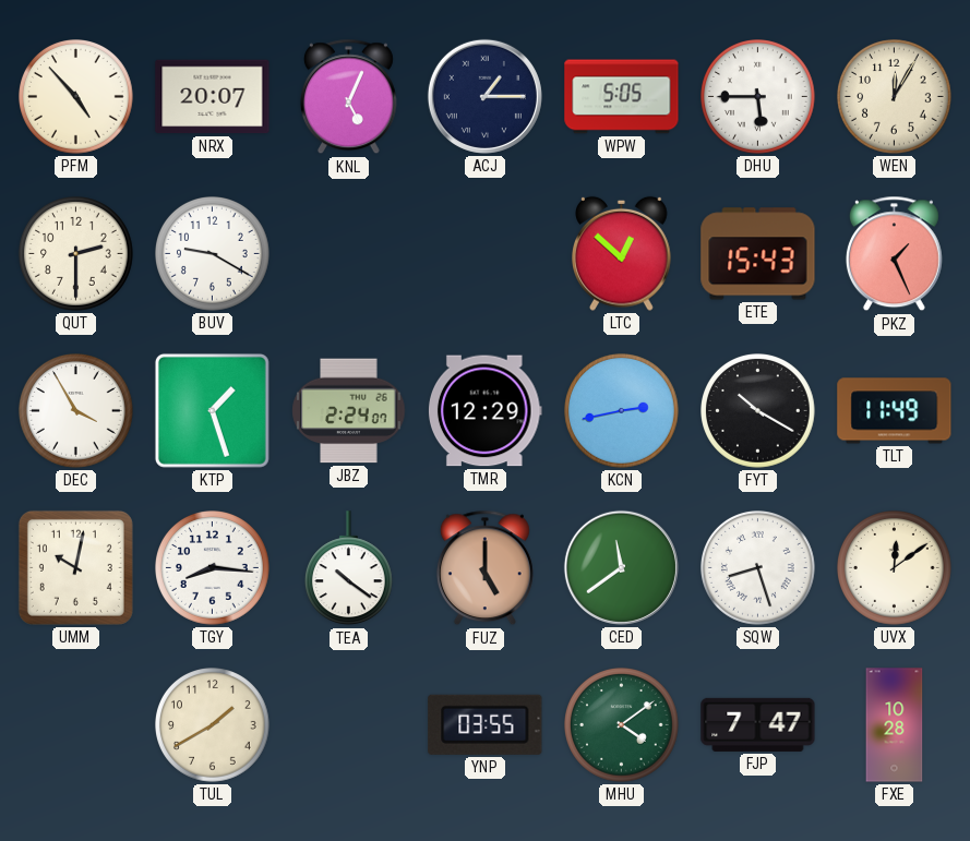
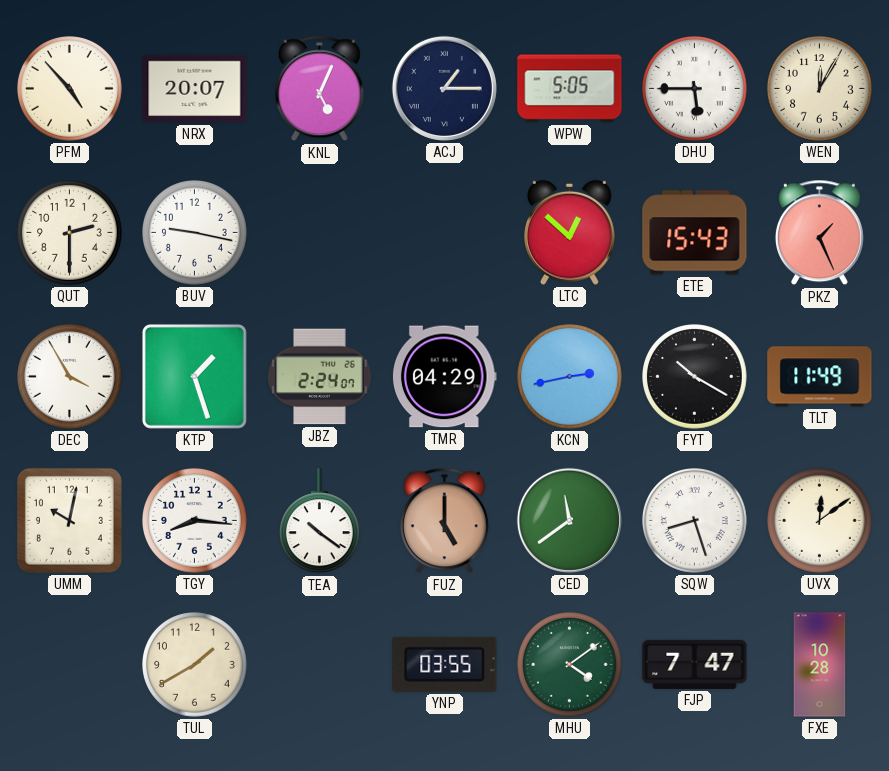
BUV: 9:20 -> 9:17 (195, 233)
TMR: 12:29 -> 04:29 (445, 377)
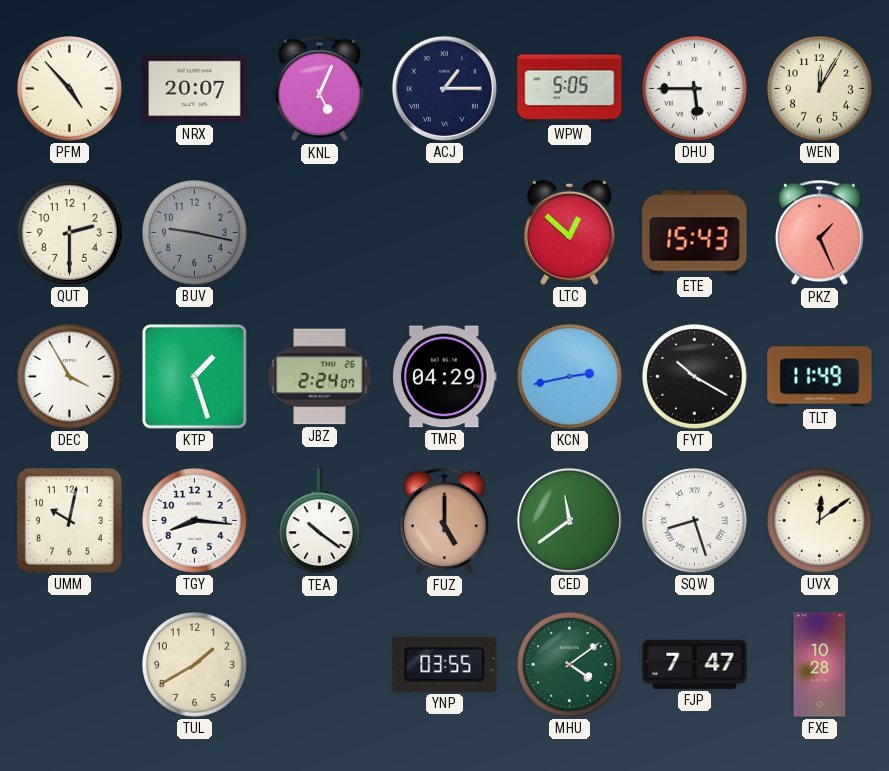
BUV dial: white -> grey (195, 233)
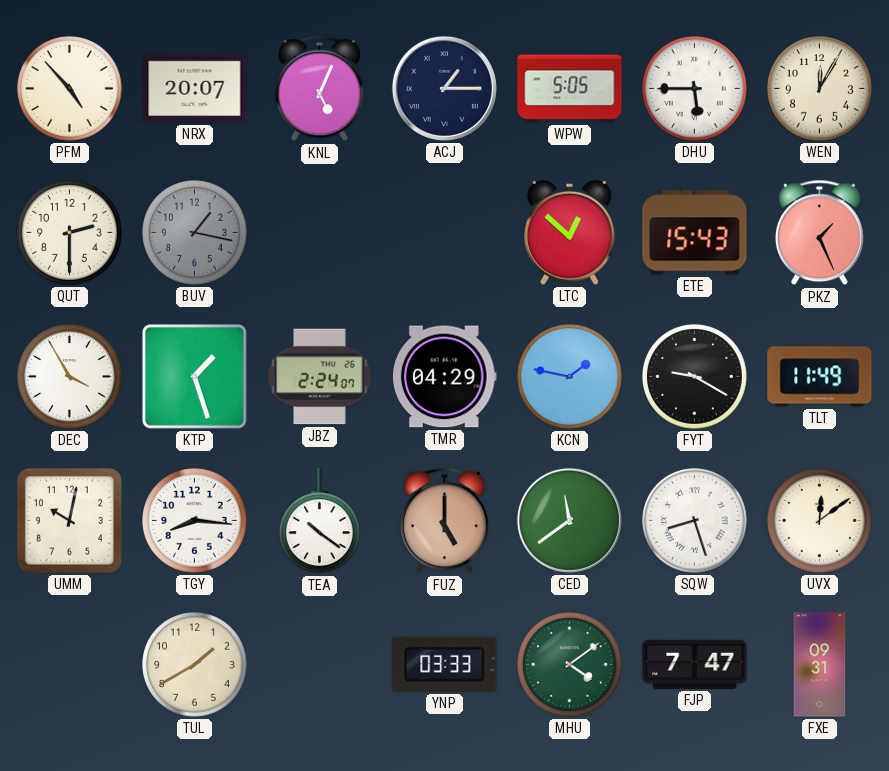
BUV: 9:17 -> 1:17 (195, 233)
KCN: 2:43 -> 1:47 (570, 377)
FYT: 10:20 -> 9:20 (695, 377)
YNP: 03:55 -> 03:33 (445, 664)
FXE: 10:28 -> 09:31 (820, 665)
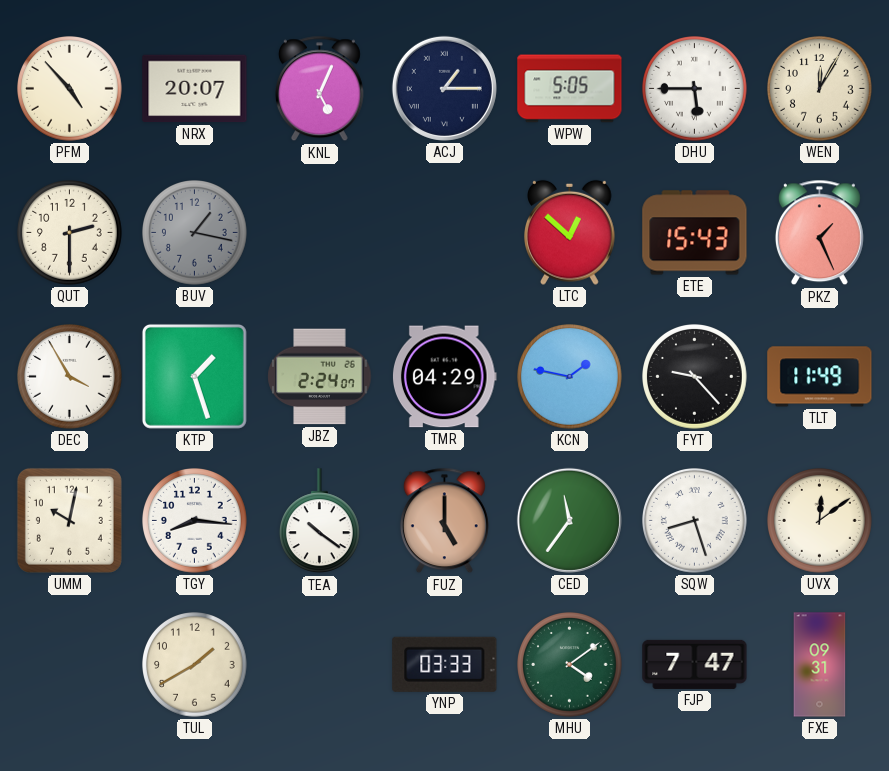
FYT: 9:20 -> 9:23 (695, 377)
CED: 11:39 -> 11:36 (569, 520)
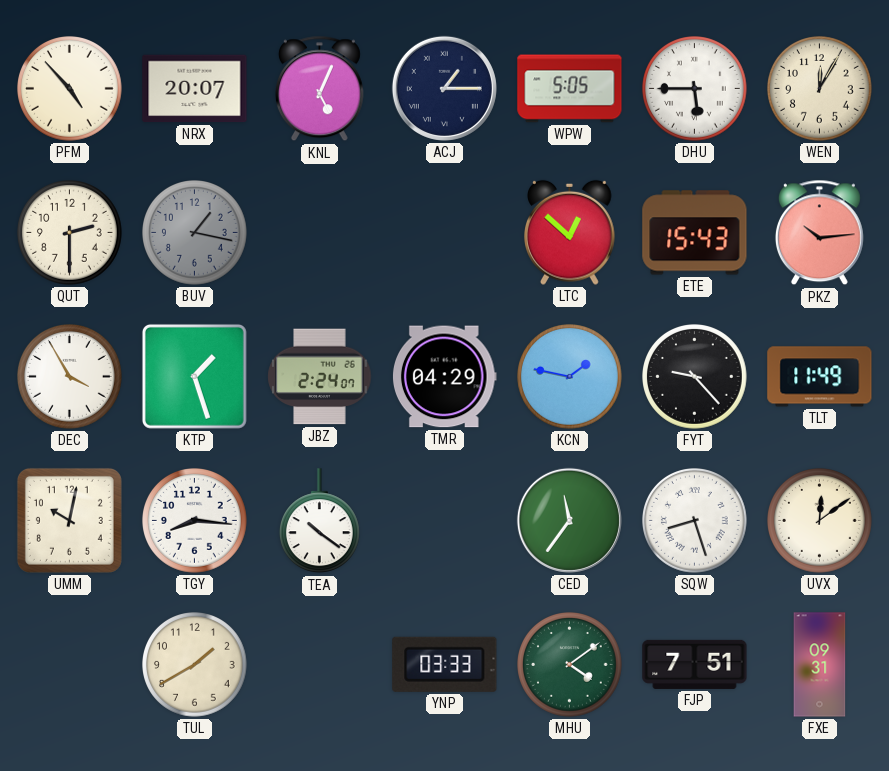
PKZ: 1:26 -> 10:14 (819, 233)
FUZ: 5:00 -> none (444, 521)
FJP: 7:47 -> 7:51 (695, 664)
